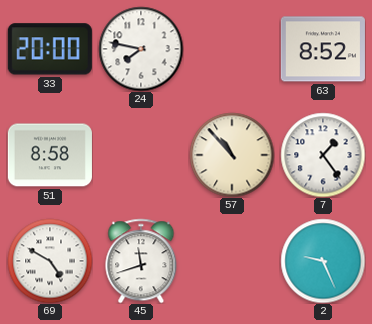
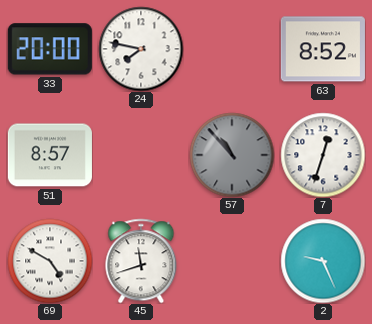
51: 8:58 -> 8:57 (50, 155)
57 dial: cream -> grey (232, 155)
7: 1:24 -> 12:33 (323, 155)
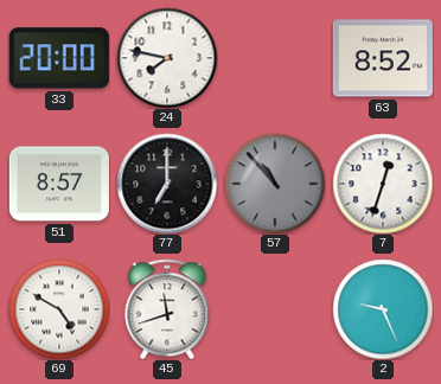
77: none -> 7:00 (167, 184)
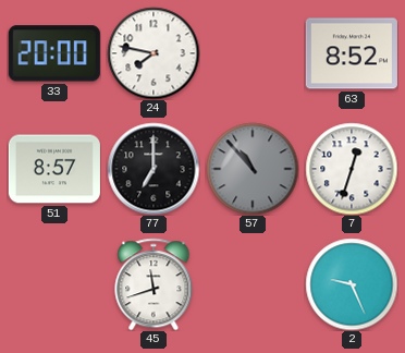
69: 4:50 -> none (59, 309)
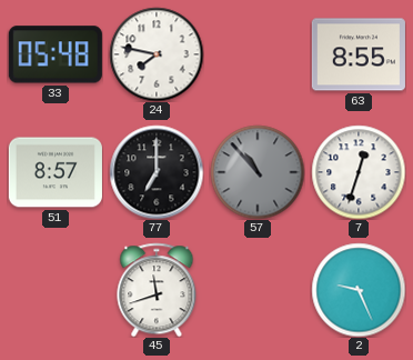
33: 20:00 -> 05:48 (56, 54)
63: 8:52 -> 8:55 (359, 54)
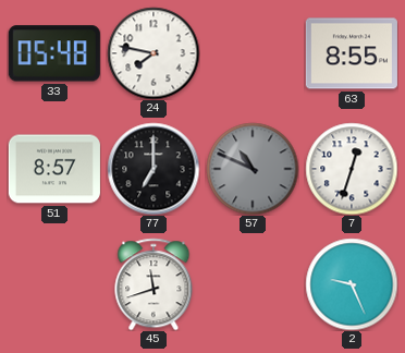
57: 10:53 -> 10:49 (253, 169)
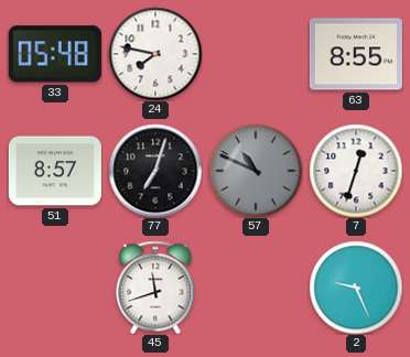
77: 7:00 -> 7:03 (155, 171)
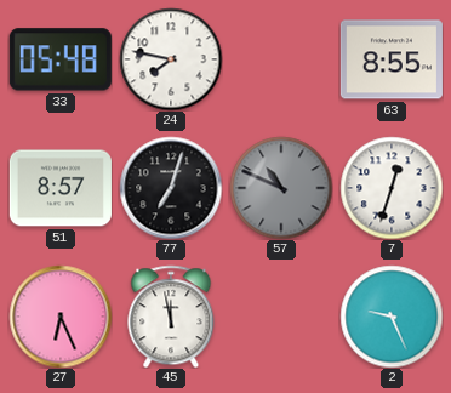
27: none -> 6:26 (61, 317)
45: 11:42 -> 11:58 (171, 317)
